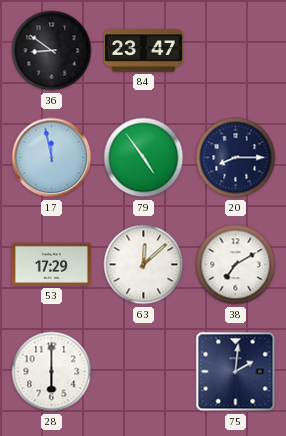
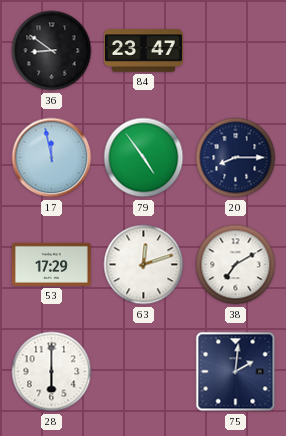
63: 12:08 -> 12:12 (144, 265)
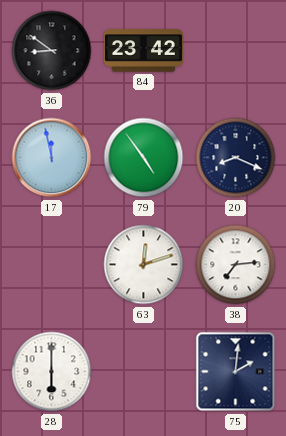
84: 23:47 -> 23:42 (143, 51)
20: 8:15 -> 8:19 (236, 158)
53: 17:29 -> none (51, 264)
38: 7:10 -> 7:14 (236, 265)
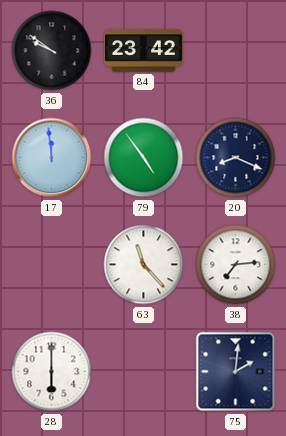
36: 8:51 -> 9:51 (52, 51)
17: 11:58 -> 11:59 (52, 158)
63: 12:12 -> 11:23 (144, 265)
